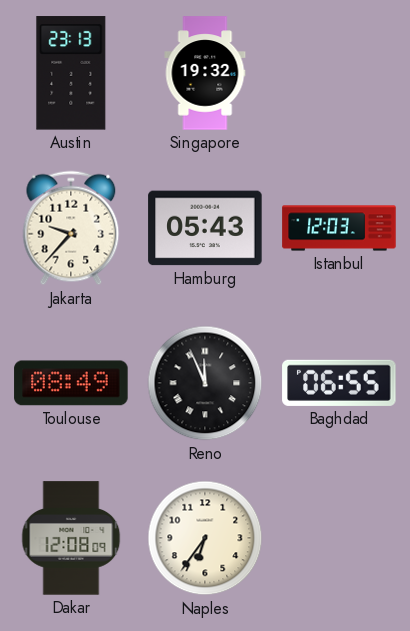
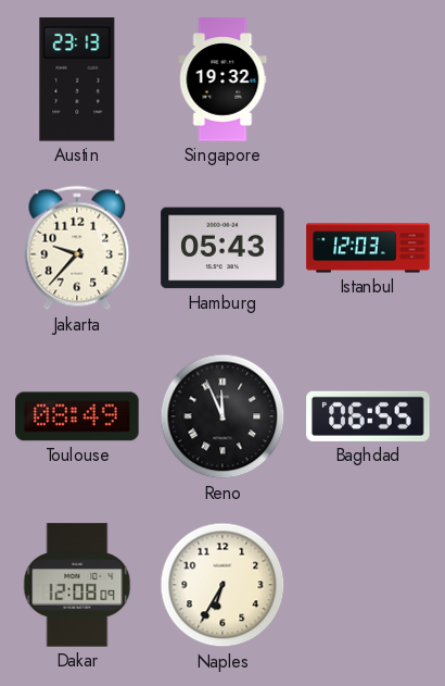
Naples: 6:36 -> 6:35 (223, 585)
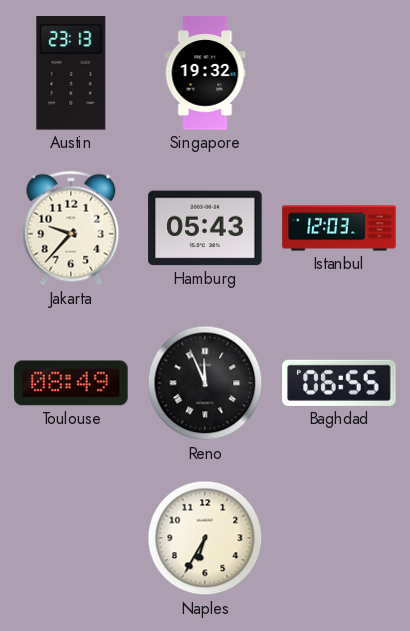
Dakar: 12:08 -> none (77, 585)
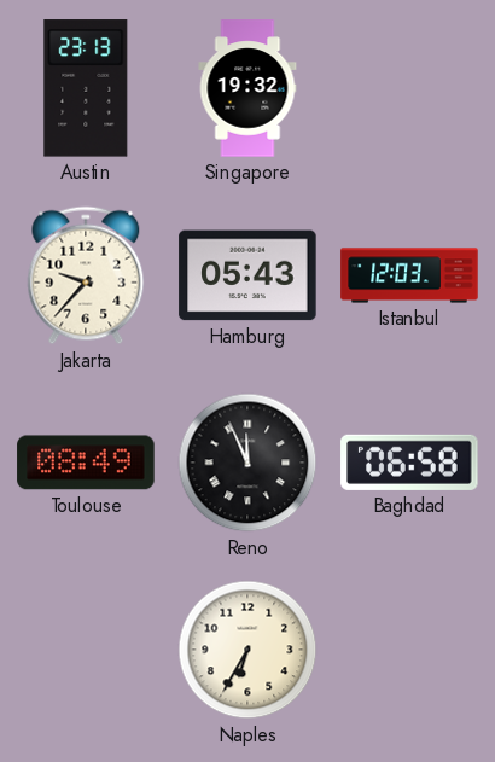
Baghdad: 06:55 -> 06:58 (409, 463)
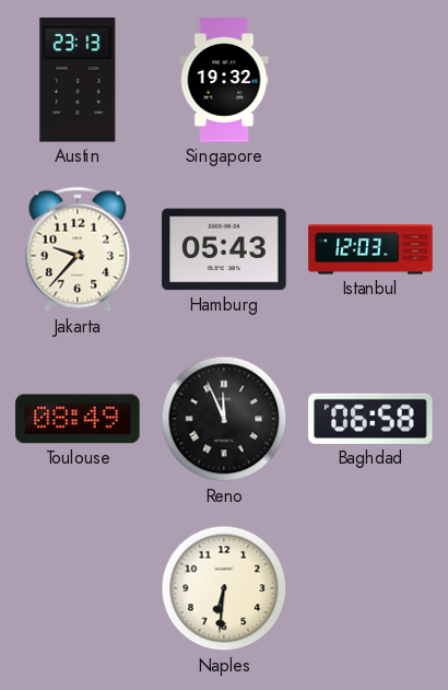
Naples: 6:35 -> 6:31 (224, 588)
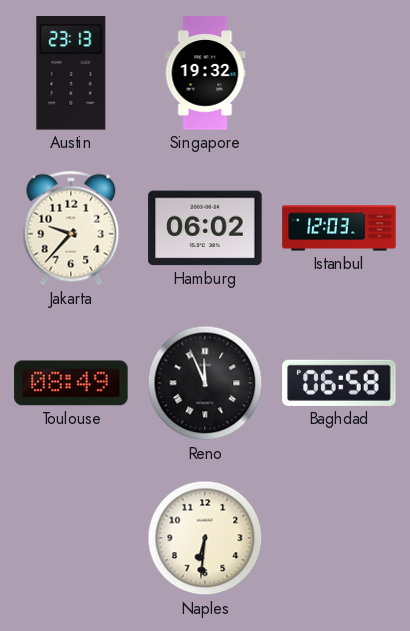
Hamburg: 05:43 -> 06:02 (205, 228)
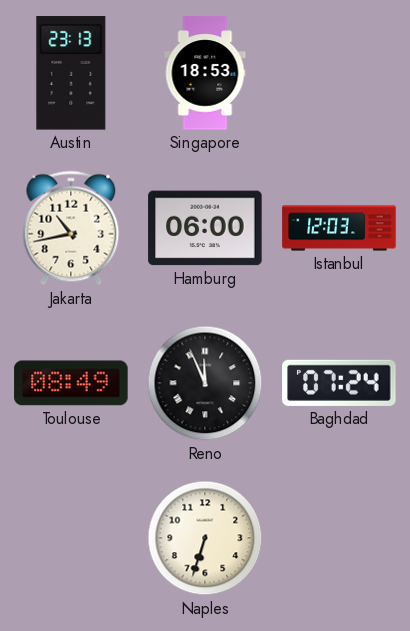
Singapore: 19:32 -> 18:53 (205, 73)
Jakarta: 9:37 -> 10:43 (71, 228)
Hamburg: 06:02 -> 06:00 (205, 228)
Baghdad: 06:58 -> 07:24 (339, 383)
Naples: 6:31 -> 6:33 (205, 538)
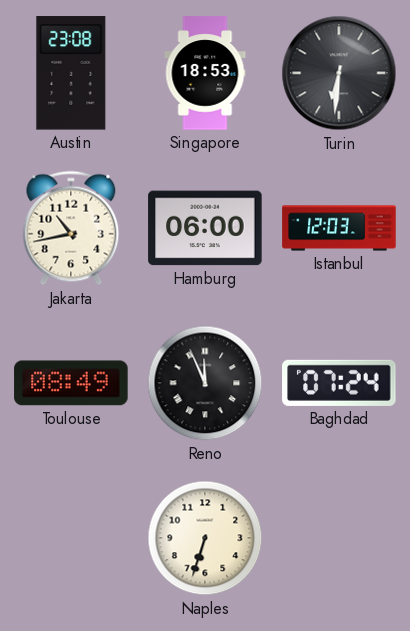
Austin: 23:13 -> 23:08 (71, 73)
Turin: none -> 6:31 (339, 73)
